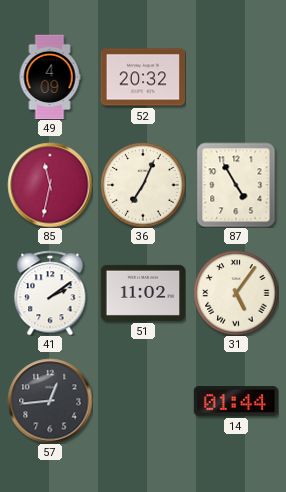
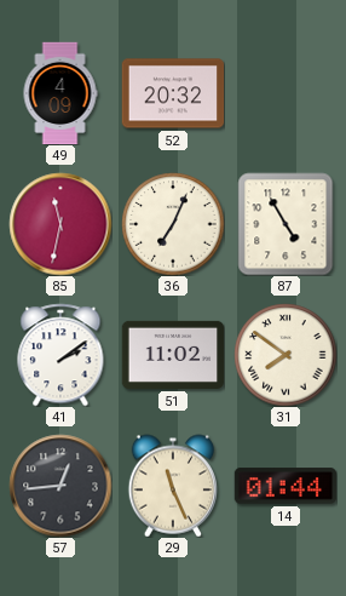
31: 5:06 -> 7:51 (286, 355)
29: none -> 11:26 (172, 486)
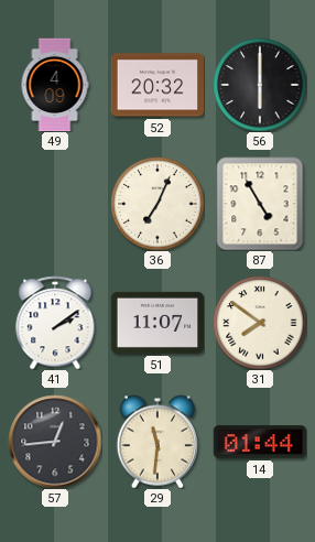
56: none -> 6:00 (260, 85)
85: 11:32 -> none (60, 224)
51: 11:02 -> 11:07 (157, 323)
29: 11:26 -> 11:31 (156, 442)
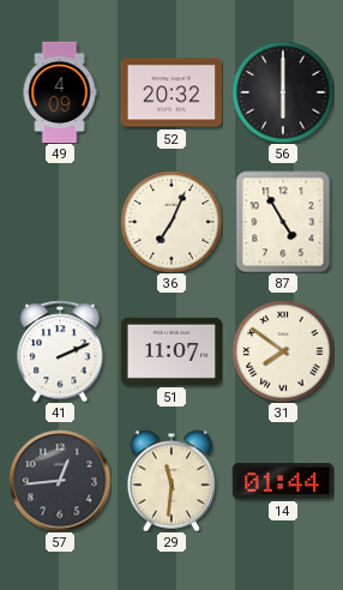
41: 2:09 -> 2:11 (60, 351)
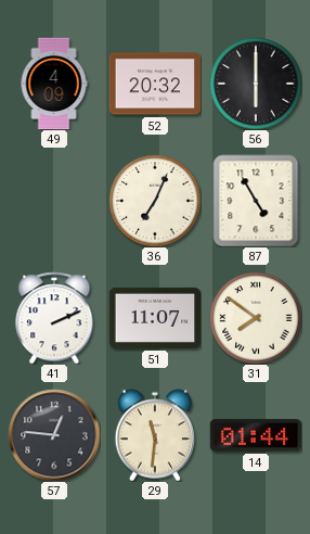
57: 12:44 -> 12:46 (54, 435)
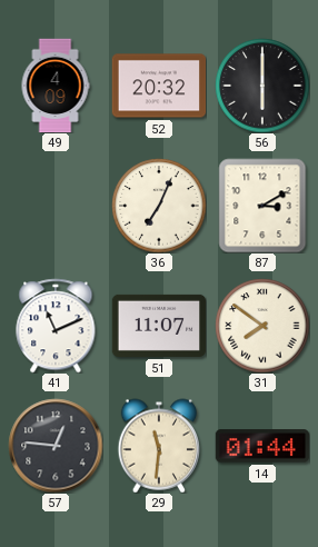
87: 4:55 -> 3:10 (262, 206)
41: 2:11 -> 11:11 (56, 326)
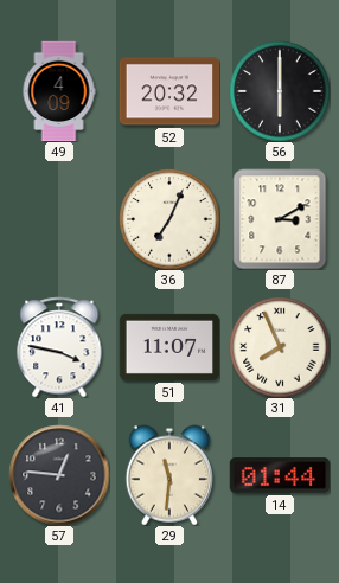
41: 11:11 -> 3:47 (59, 347)
31: 7:51 -> 7:56 (280, 347)
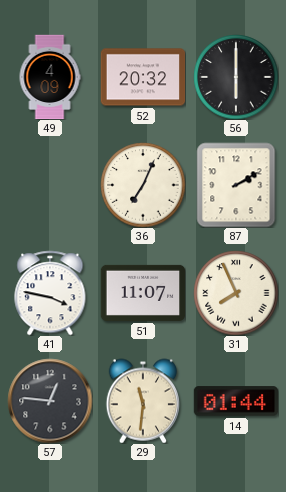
87: 3:10 -> 2:10 (236, 185)
